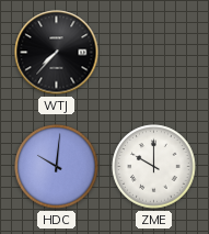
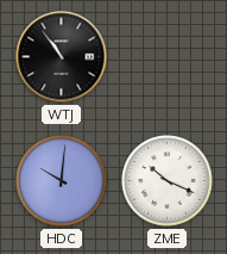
WTJ: 7:37 -> 10:54 (62, 57)
ZME: 10:00 -> 10:19 (168, 181)
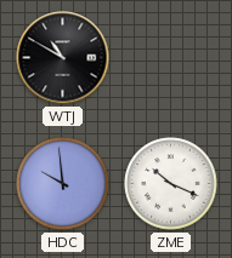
WTJ: 10:54 -> 10:50 (63, 58)
HDC: 10:01 -> 9:59 (63, 184)
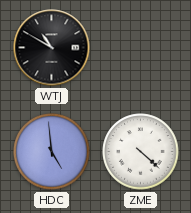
HDC: 9:59 -> 4:59 (52, 152)
ZME: 10:19 -> 4:22 (141, 152)
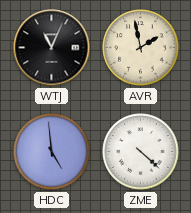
WTJ: 10:50 -> 11:04 (52, 48)
AVR: none -> 1:58 (141, 48)
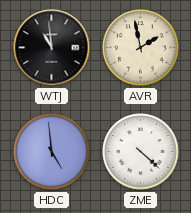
WTJ: 11:04 -> 10:59 (52, 48)
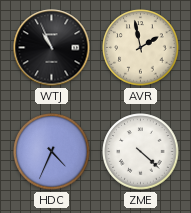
WTJ: 10:59 -> 10:56 (52, 48)
HDC: 4:59 -> 4:34 (52, 152)
